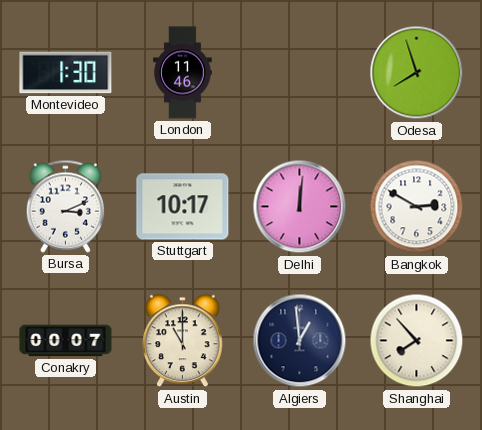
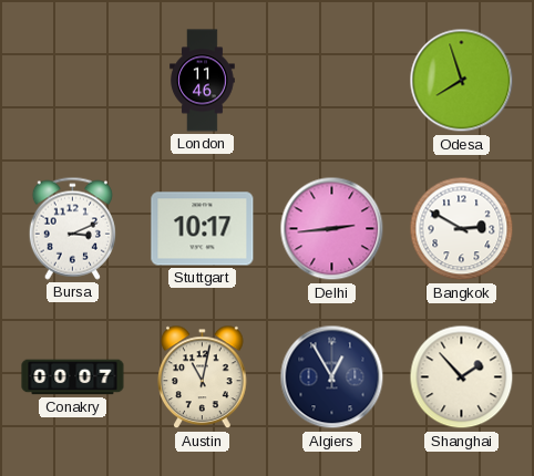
Montevideo: 1:30 -> none (66, 73)
Delhi: 12:01 -> 2:44 (332, 229)
Austin: 11:00 -> 11:02 (203, 377)
Algiers: 12:59 -> 12:55 (332, 377)
Shanghai: 7:53 -> 1:53 (462, 377)
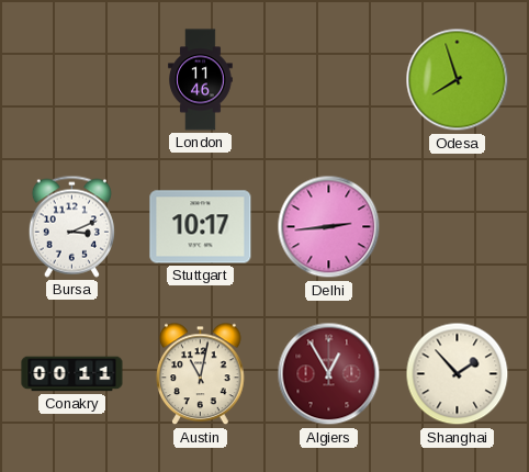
Bangkok: 2:50 -> none (462, 229)
Conakry: 00:07 -> 00:11 (72, 374)
Algiers dial: navy -> burgundy (329, 374)
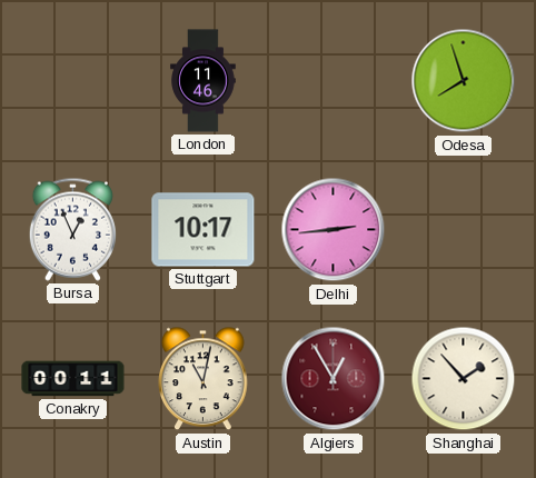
Bursa: 3:11 -> 12:56 (72, 229)
